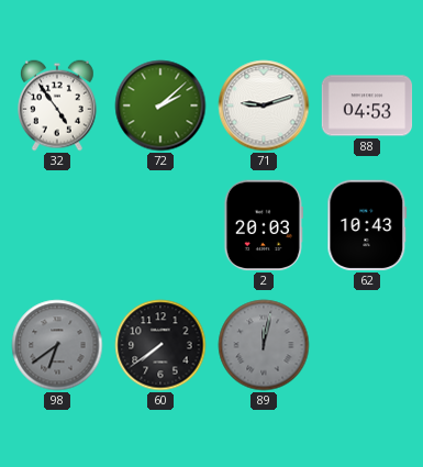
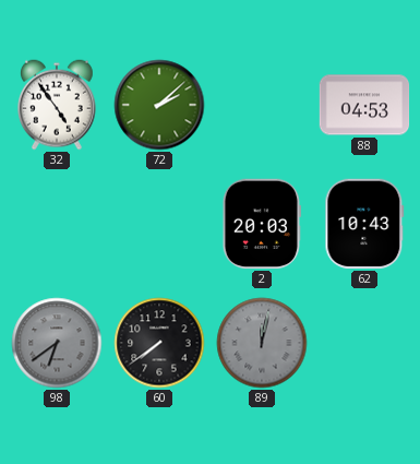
71: 9:12 -> none (264, 105)
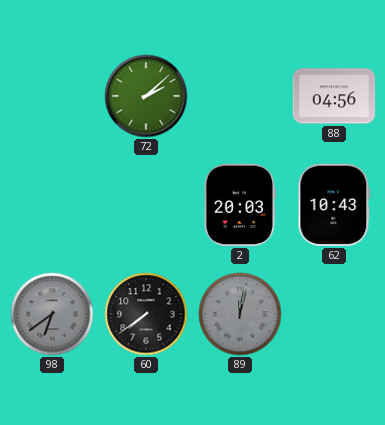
32: 4:54 -> none (58, 105)
88: 04:53 -> 04:56 (334, 96)
